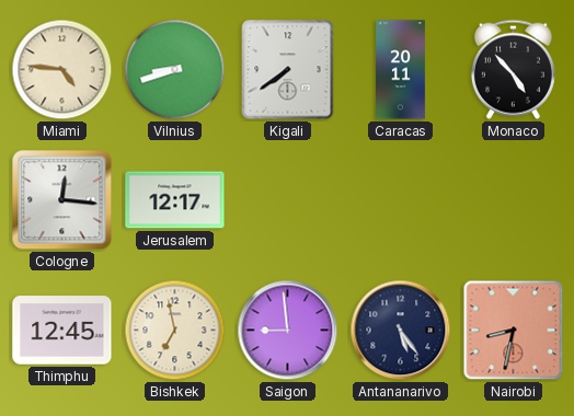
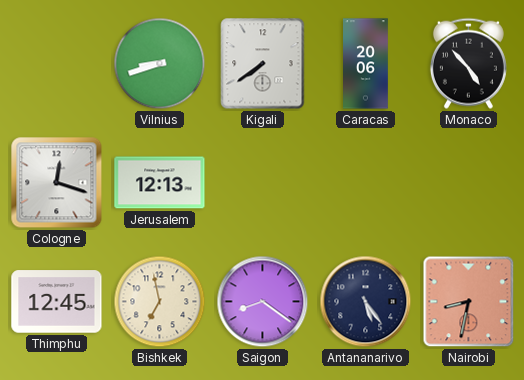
Miami: 4:46 -> none (62, 70)
Caracas: 20:11 -> 20:06 (366, 64)
Cologne: 12:16 -> 12:18 (57, 183)
Jerusalem: 12:17 -> 12:13 (160, 183)
Saigon: 8:59 -> 8:21 (263, 302)
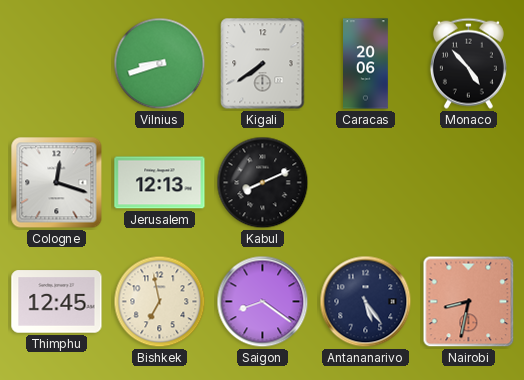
Kabul: none -> 8:11 (263, 183)
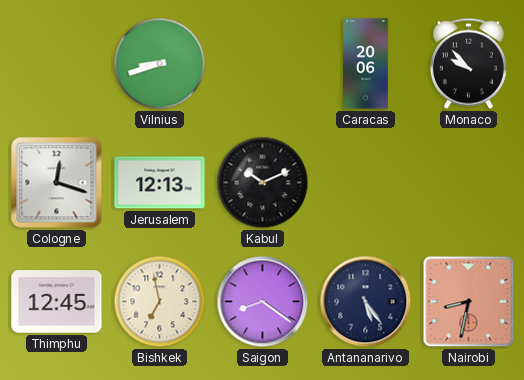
Kigali: 7:39 -> none (263, 64)
Monaco: 4:53 -> 9:53 (468, 63)
Kabul: 8:11 -> 10:11 (263, 183)
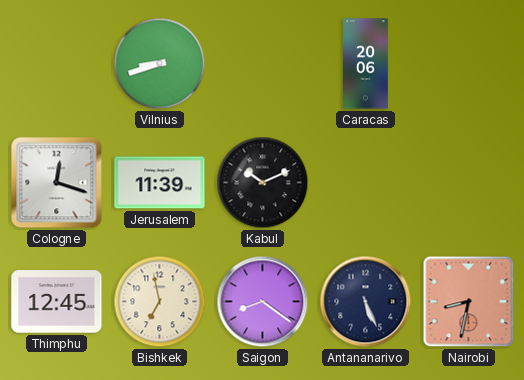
Monaco: 9:53 -> none (468, 63)
Jerusalem: 12:13 -> 11:39 (160, 183)
Antananarivo: 5:24 -> 5:26 (366, 302)
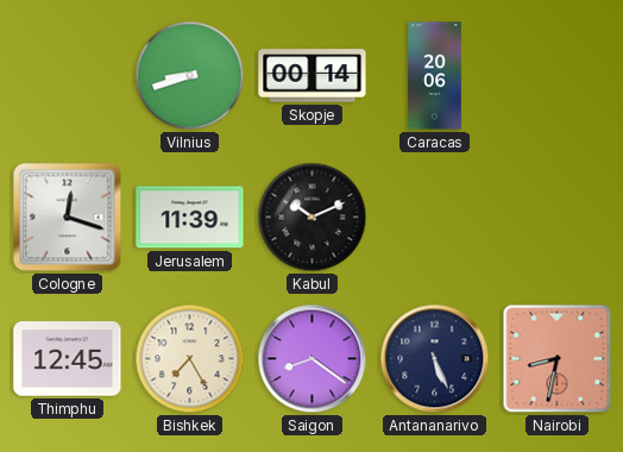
Skopje: none -> 00:14 (313, 76)
Bishkek: 6:58 -> 7:25 (190, 359)
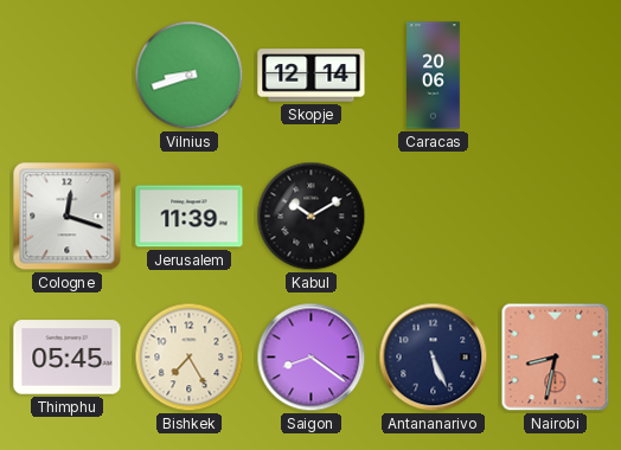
Skopje: 00:14 -> 12:14 (312, 76)
Kabul: 10:11 -> 10:10 (312, 217)
Thimphu: 12:45 -> 05:45 (68, 358)
